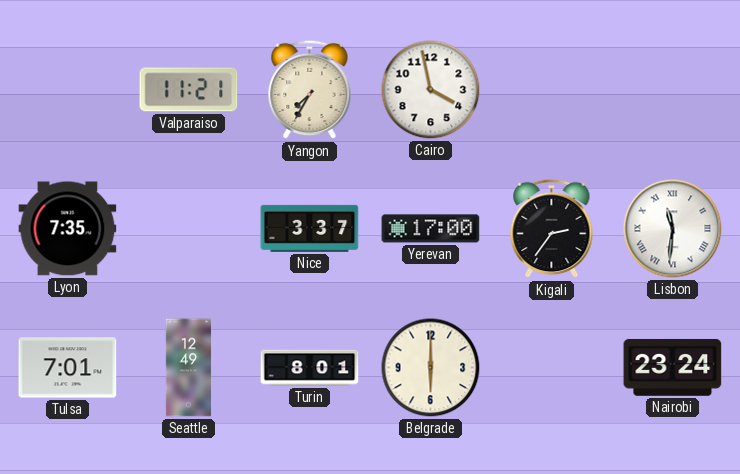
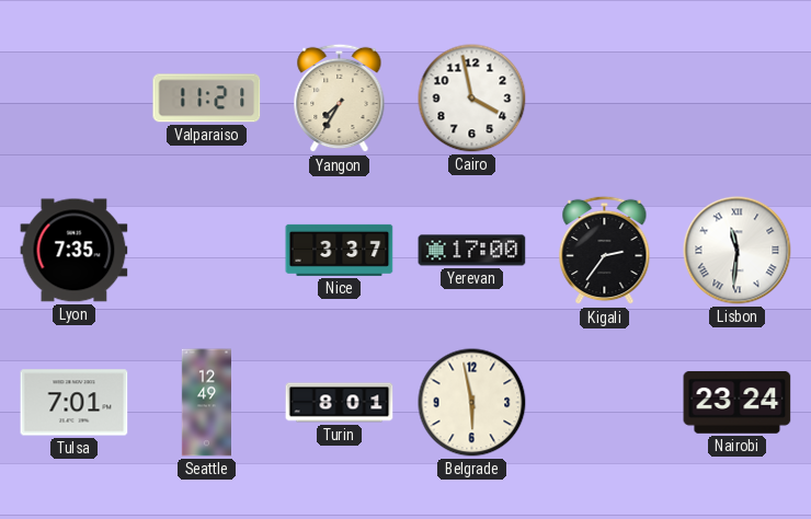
Belgrade: 6:00 -> 5:58 (472, 403)
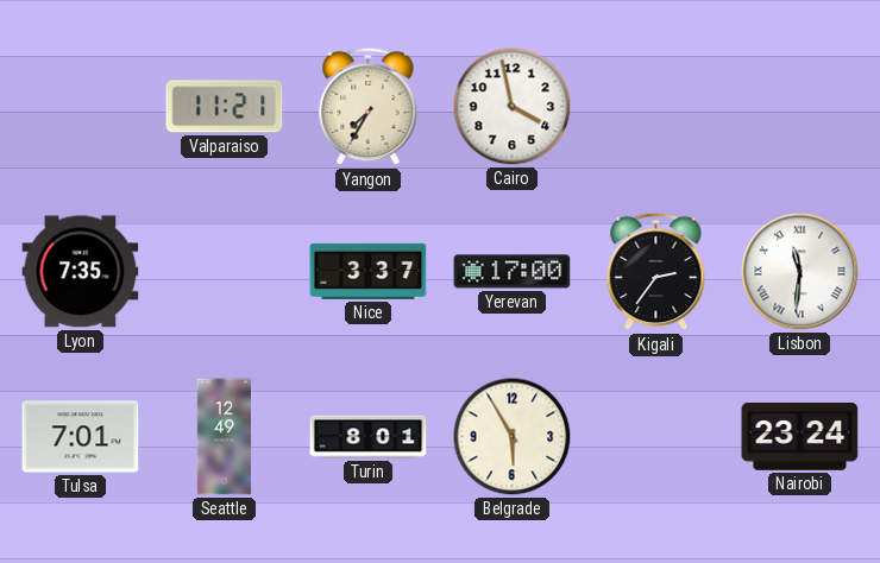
Belgrade: 5:58 -> 5:55 (513, 437)
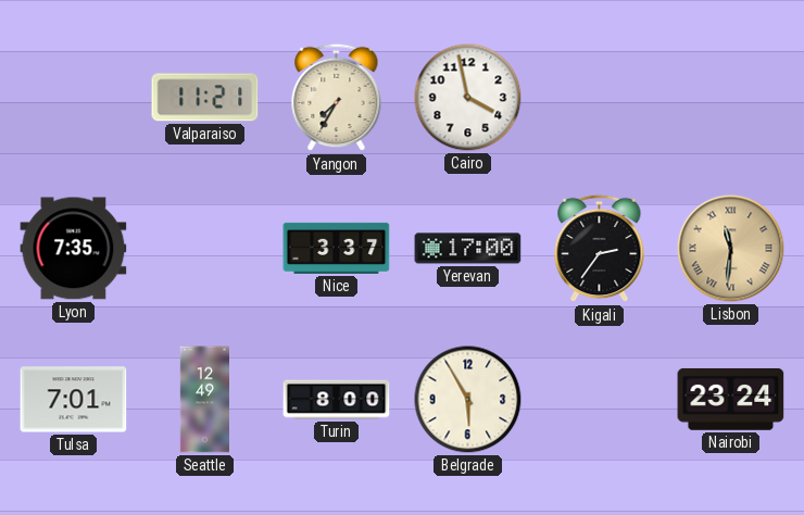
Lisbon dial: white -> champagne (731, 249)
Turin: 8:01 -> 8:00 (337, 400)
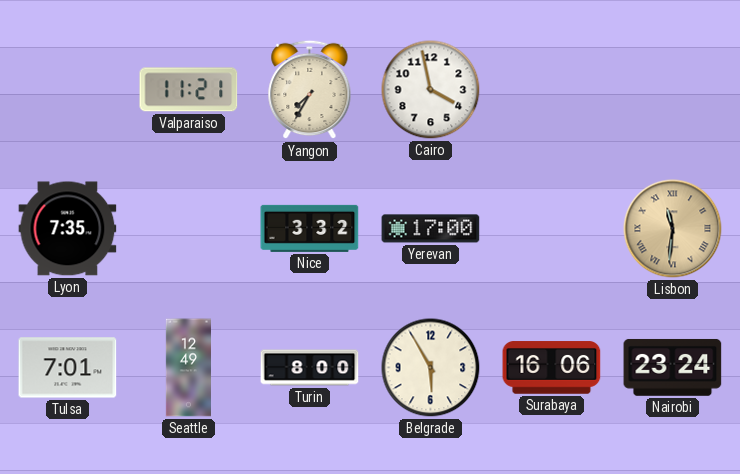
Nice: 3:37 -> 3:32 (310, 228)
Kigali: 2:36 -> none (600, 249)
Surabaya: none -> 16:06 (552, 368)
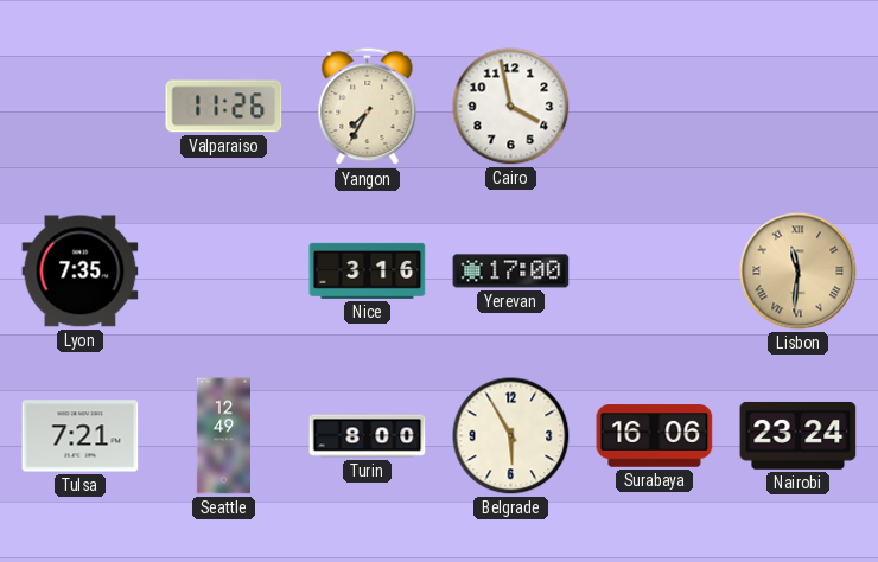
Valparaiso: 11:21 -> 11:26 (224, 107)
Nice: 3:32 -> 3:16 (368, 270)
Tulsa: 7:01 -> 7:21 (81, 436)
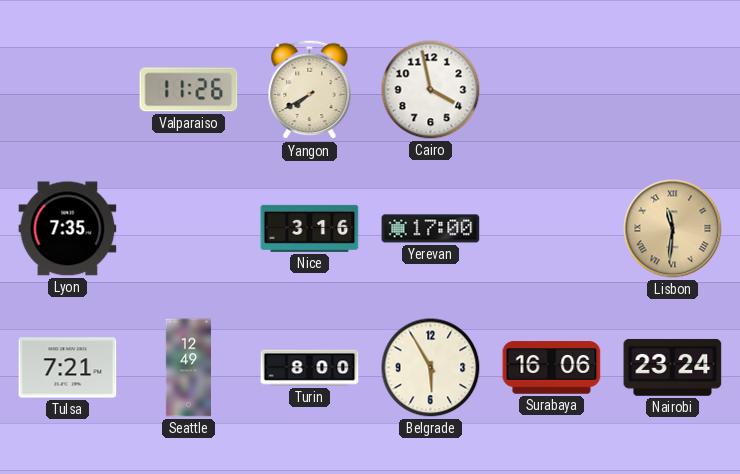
Yangon: 7:35 -> 7:40 (310, 90)
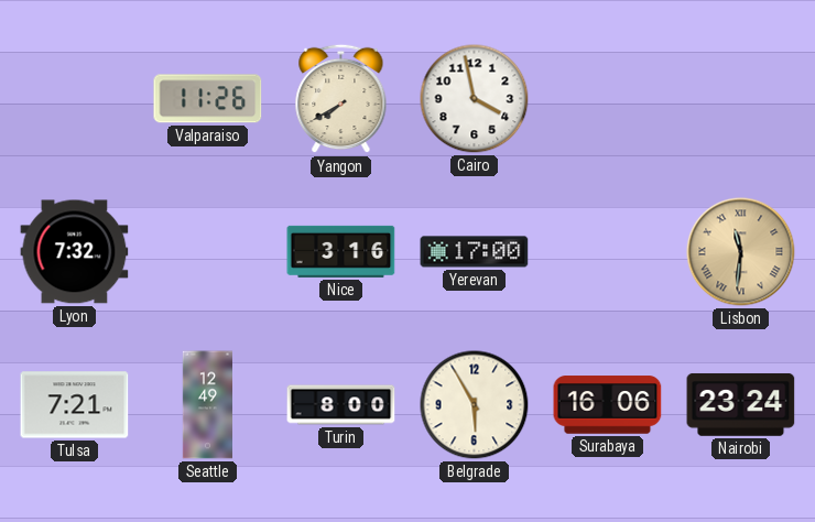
Lyon: 7:35 -> 7:32 (75, 252)
